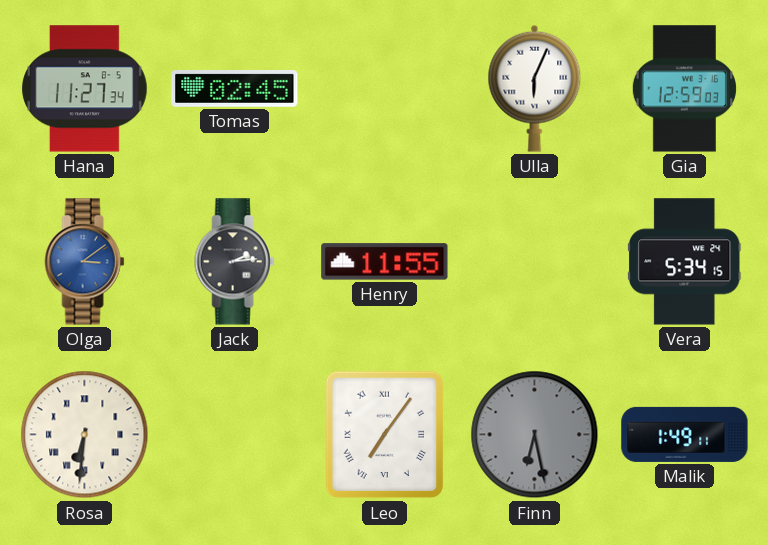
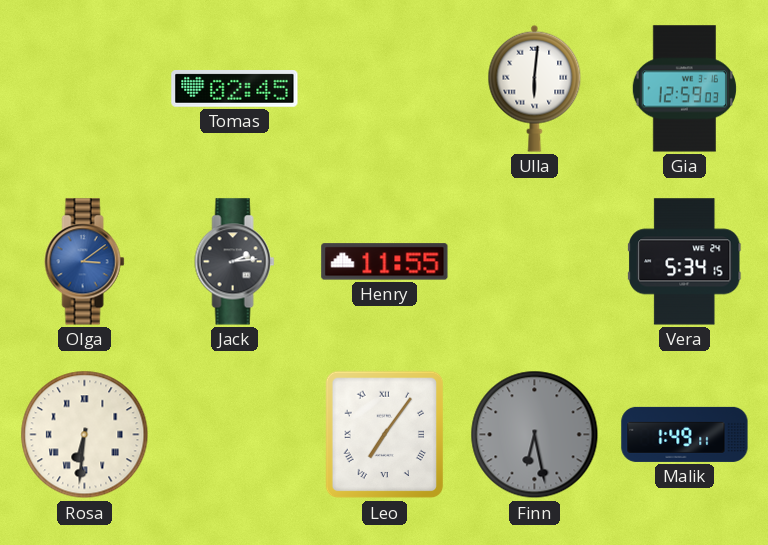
Hana: 11:27 -> none (85, 89)
Ulla: 6:04 -> 6:01 (535, 88)
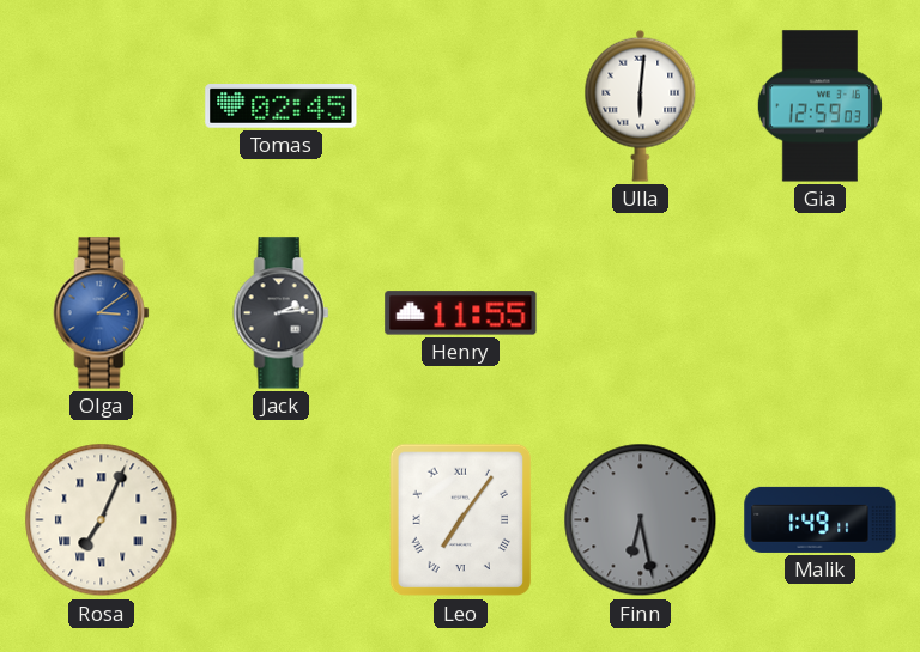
Vera: 5:34 -> none (685, 262)
Rosa: 6:31 -> 7:04 (102, 520)
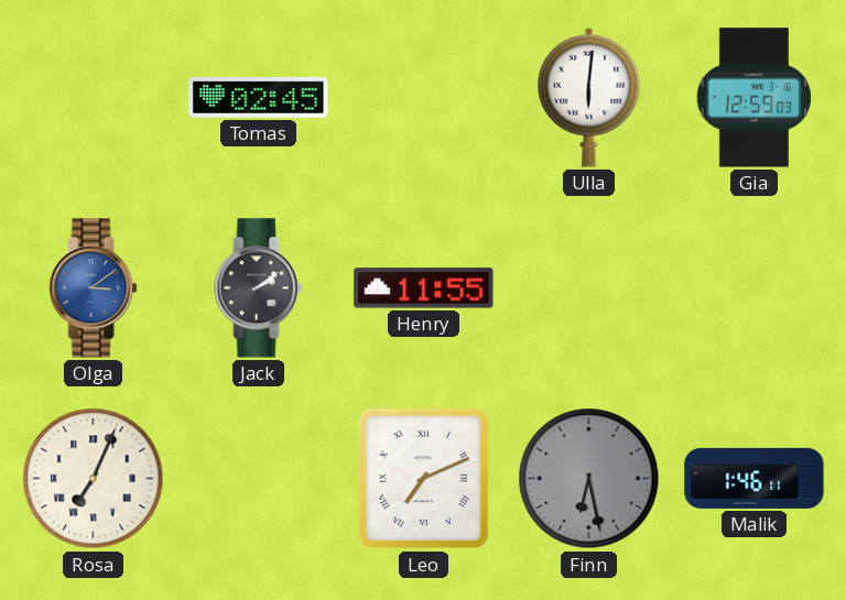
Jack: 2:14 -> 2:09 (259, 288)
Leo: 7:06 -> 7:11 (424, 479)
Malik: 1:49 -> 1:46 (755, 478)
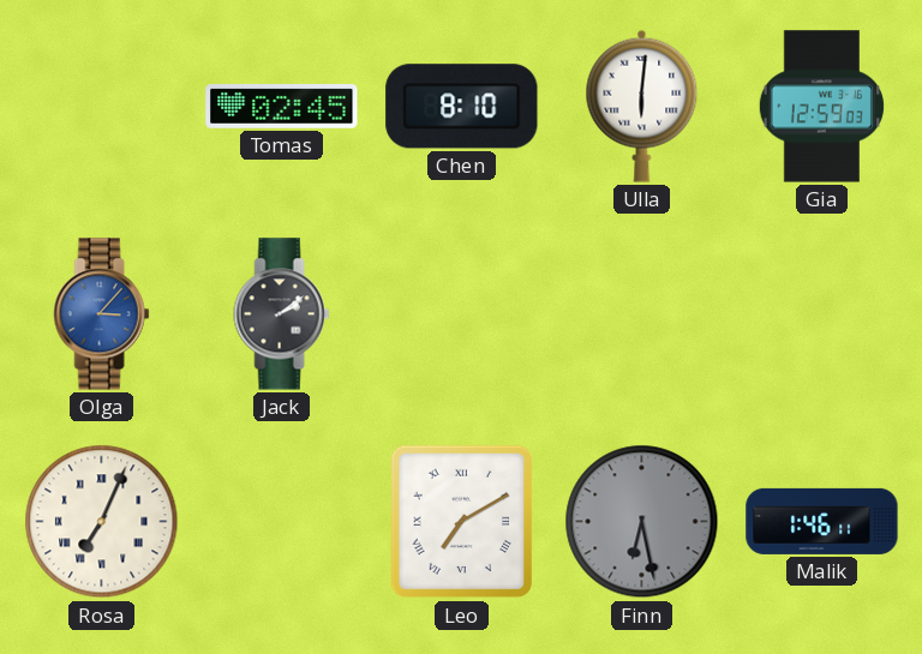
Chen: none -> 8:10 (462, 107)
Olga: 3:09 -> 3:07 (102, 314)
Henry: 11:55 -> none (424, 288)
Leo: 7:11 -> 7:10 (462, 522)
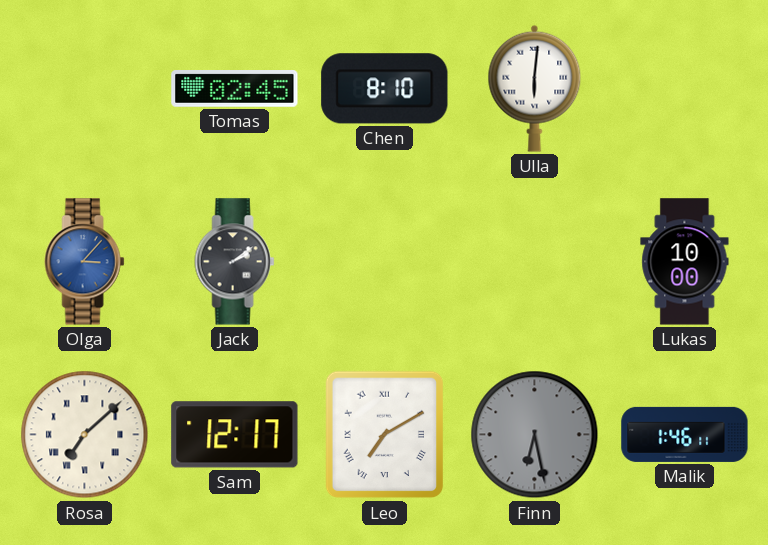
Gia: 12:59 -> none (821, 107)
Lukas: none -> 10:00 (685, 262)
Rosa: 7:04 -> 7:08 (85, 435)
Sam: none -> 12:17 (235, 435)
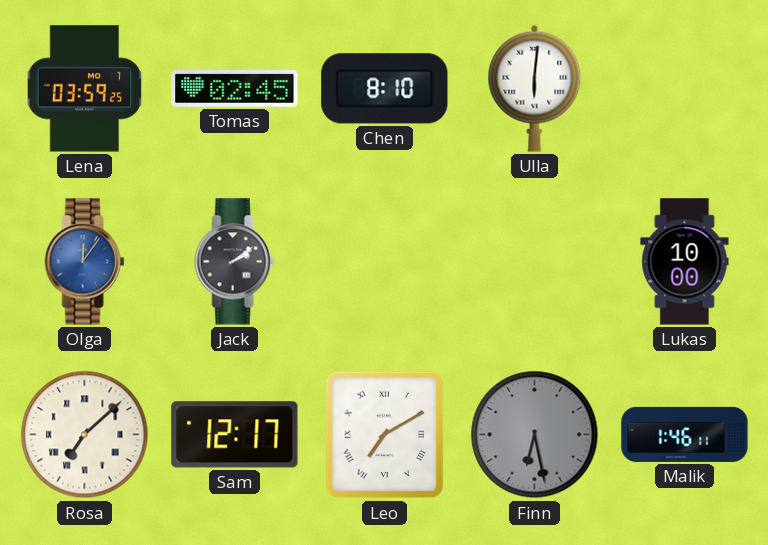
Lena: none -> 03:59 (85, 89)
Olga: 3:07 -> 12:06 (85, 262)
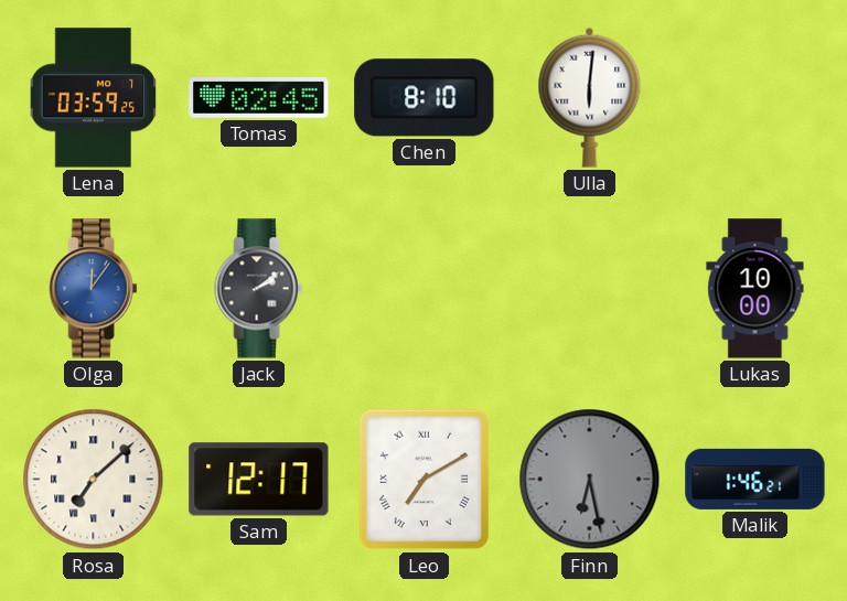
Malik: 1:46:11 -> 1:46:21 (755, 479)
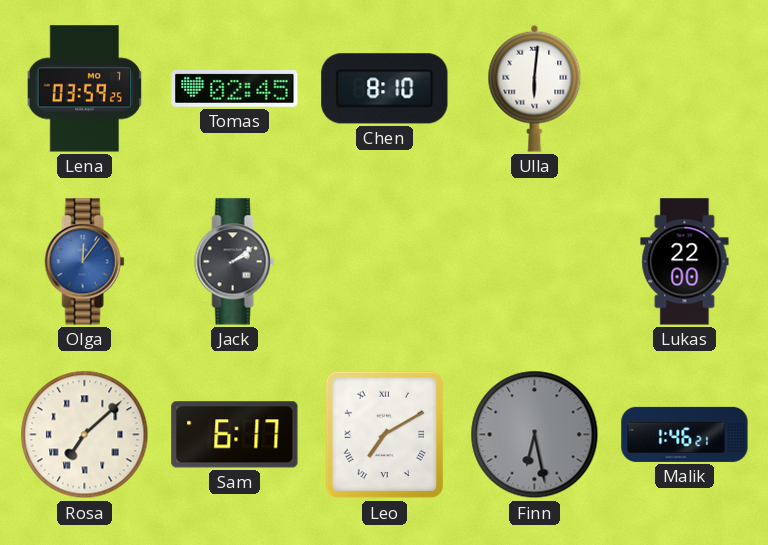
Lukas: 10:00 -> 22:00 (685, 262)
Sam: 12:17 -> 6:17 (235, 435)
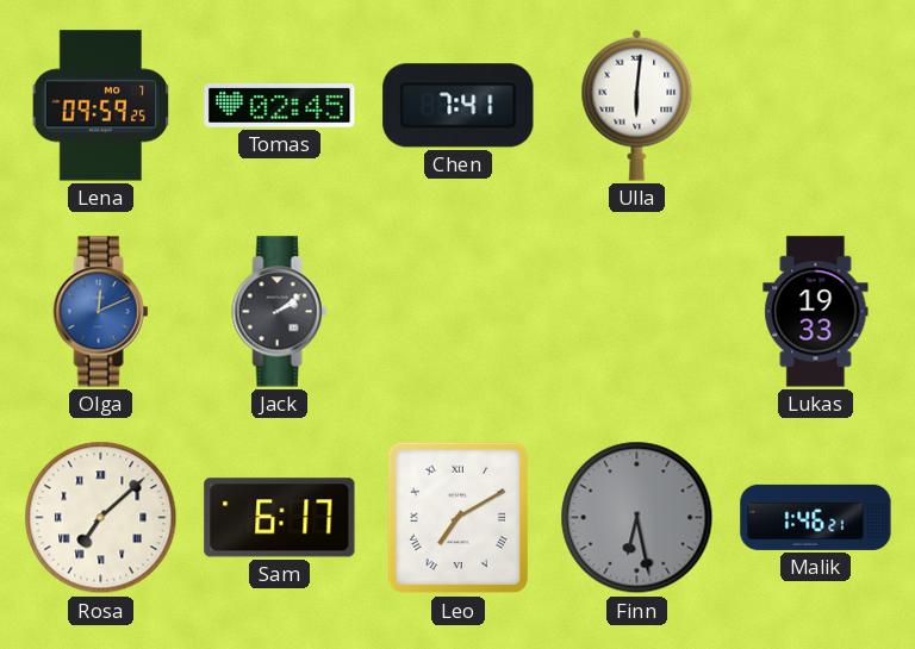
Lena: 03:59 -> 09:59 (101, 106)
Chen: 8:10 -> 7:41 (459, 106)
Olga: 12:06 -> 12:11 (101, 312)
Lukas: 22:00 -> 19:33 (816, 312)
